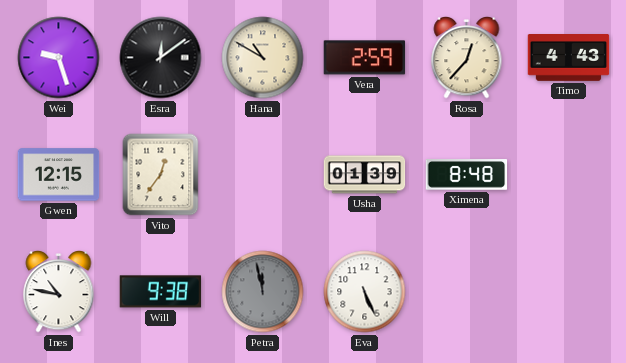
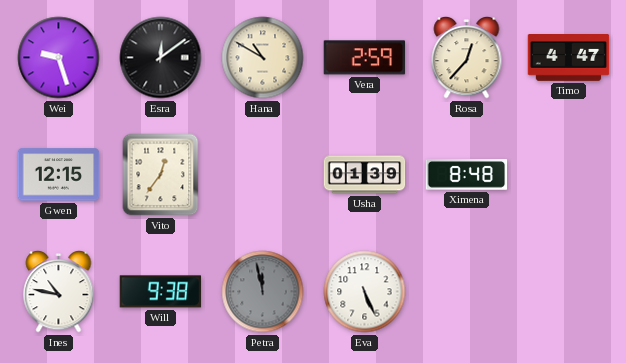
Timo: 4:43 -> 4:47 (569, 58)
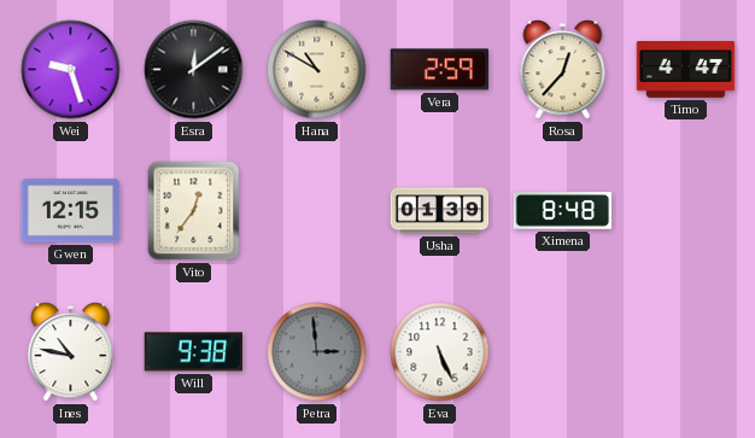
Petra: 11:58 -> 2:59 (317, 352)
